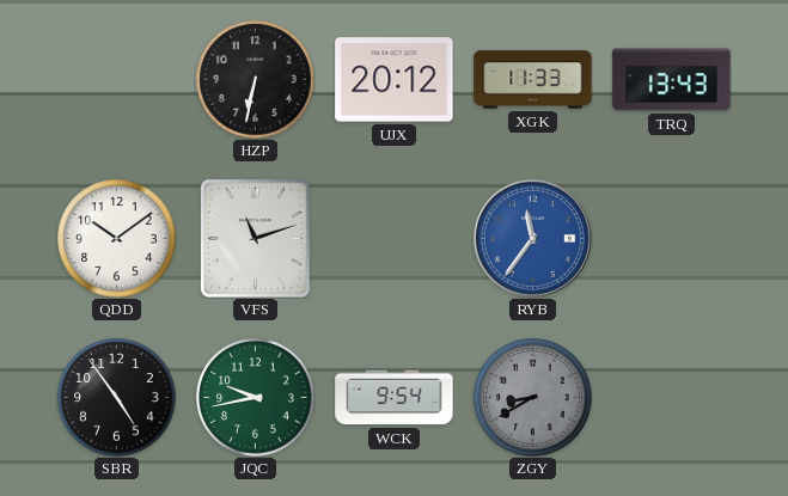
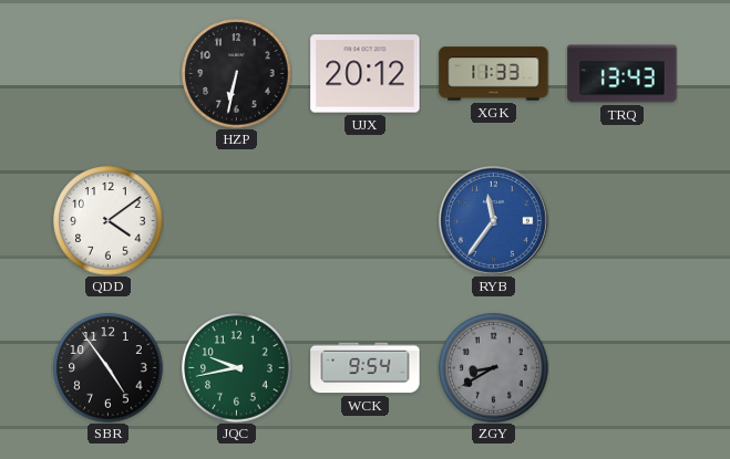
QDD: 10:09 -> 4:09 (109, 221)
VFS: 11:12 -> none (255, 238)
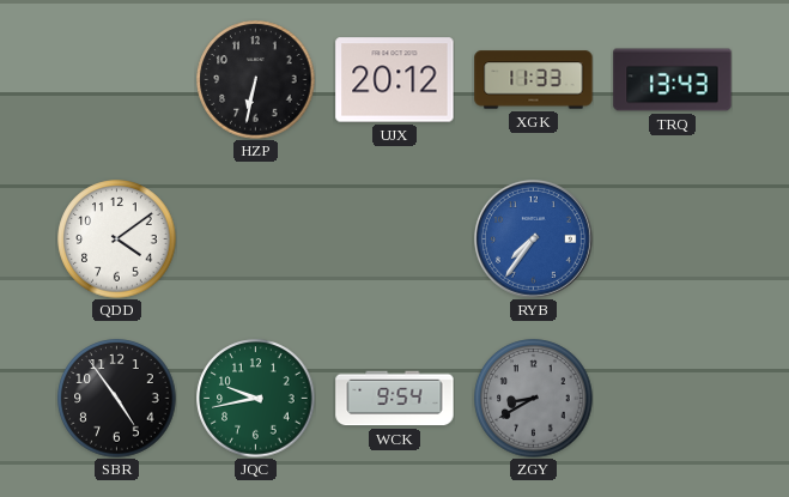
RYB: 11:36 -> 7:36 (533, 238)
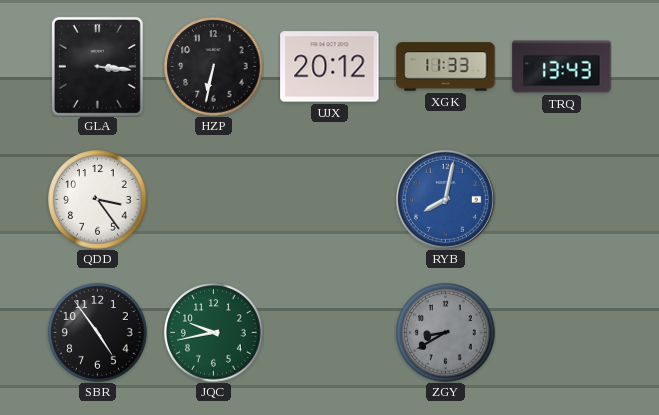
GLA: none -> 3:16 (97, 66)
QDD: 4:09 -> 3:24 (98, 200)
RYB: 7:36 -> 8:02 (445, 199)
WCK: 9:54 -> none (395, 399)
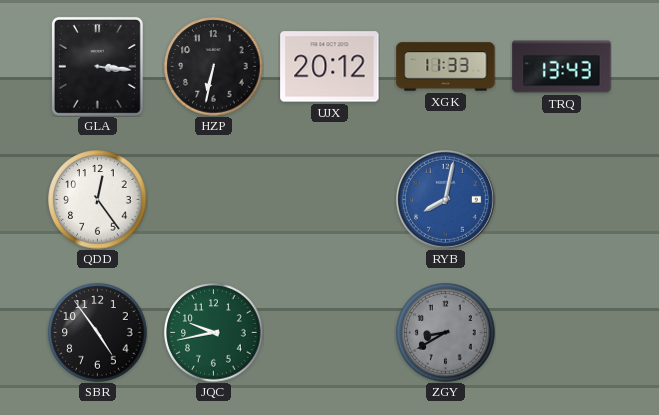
QDD: 3:24 -> 12:24 (98, 200)
